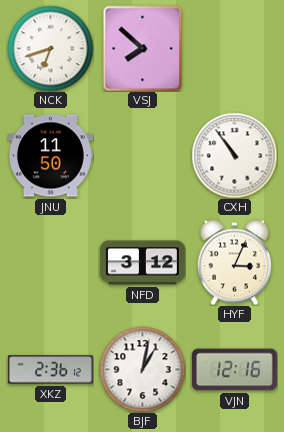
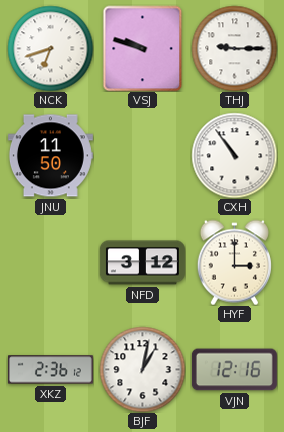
VSJ: 7:52 -> 9:48 (143, 48)
THJ: none -> 9:15 (234, 48)
HYF: 3:04 -> 3:00 (234, 262)
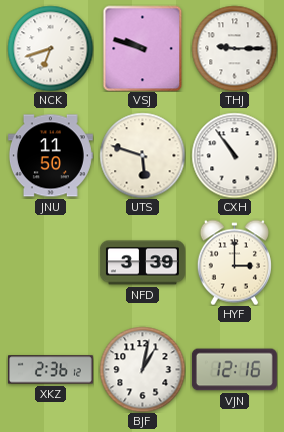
UTS: none -> 5:48 (142, 155)
NFD: 3:12 -> 3:39 (142, 263)
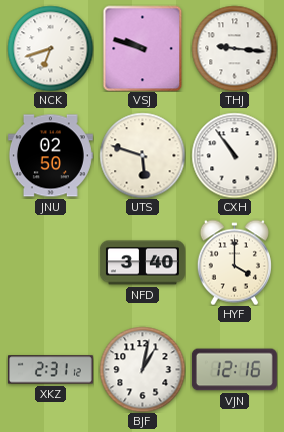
THJ: 9:15 -> 9:16 (234, 48)
JNU: 11:50 -> 02:50 (50, 156)
NFD: 3:39 -> 3:40 (142, 263)
HYF: 3:00 -> 4:00 (234, 262)
XKZ: 2:36 -> 2:31 (50, 370)
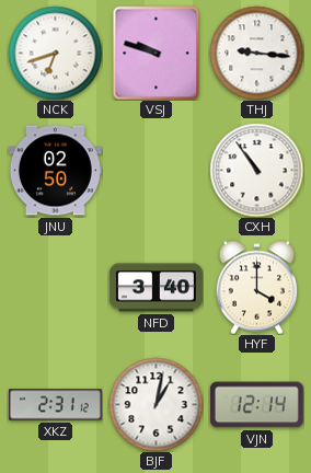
UTS: 5:48 -> none (142, 155)
VJN: 12:16 -> 12:14 (256, 405)
